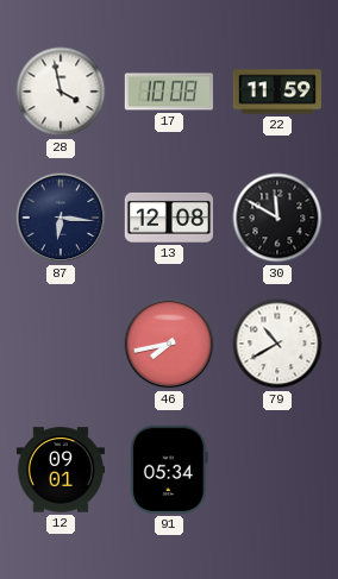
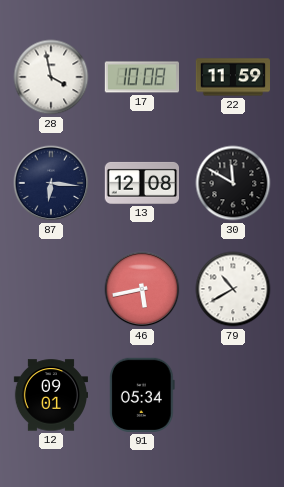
46: 7:43 -> 5:43 (142, 289)
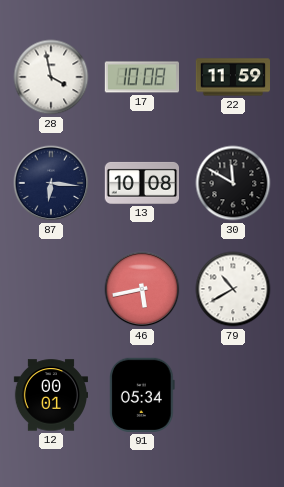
13: 12:08 -> 10:08 (141, 183)
12: 09:01 -> 00:01 (50, 395)
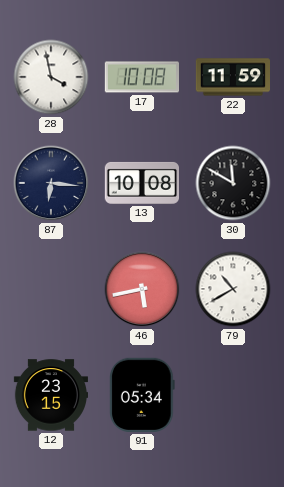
12: 00:01 -> 23:15 (50, 395)
